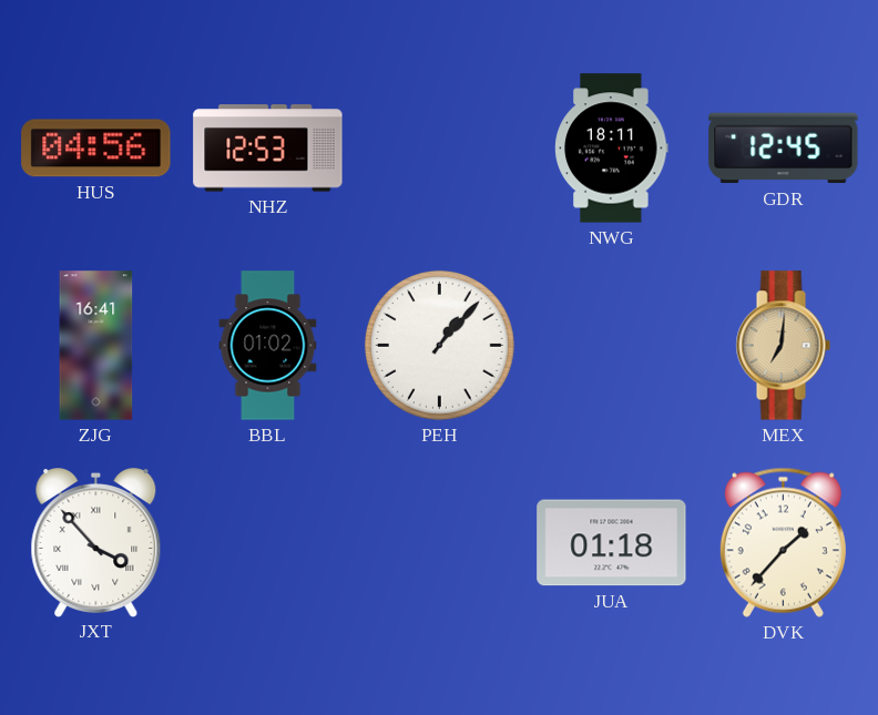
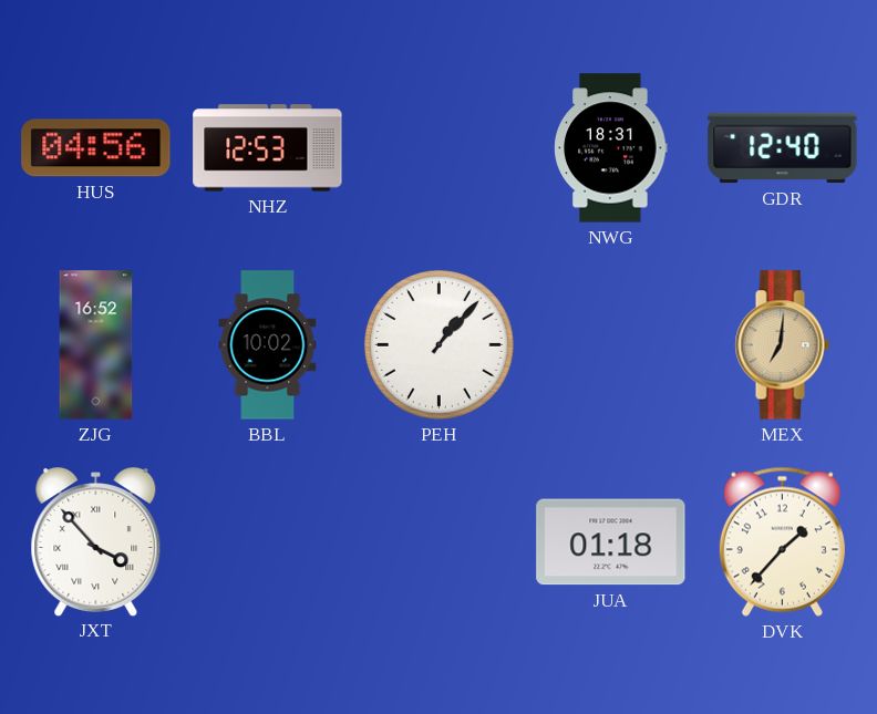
NWG: 18:11 -> 18:31 (611, 148)
GDR: 12:45 -> 12:40 (783, 148)
ZJG: 16:41 -> 16:52 (96, 345)
BBL: 01:02 -> 10:02 (268, 345)
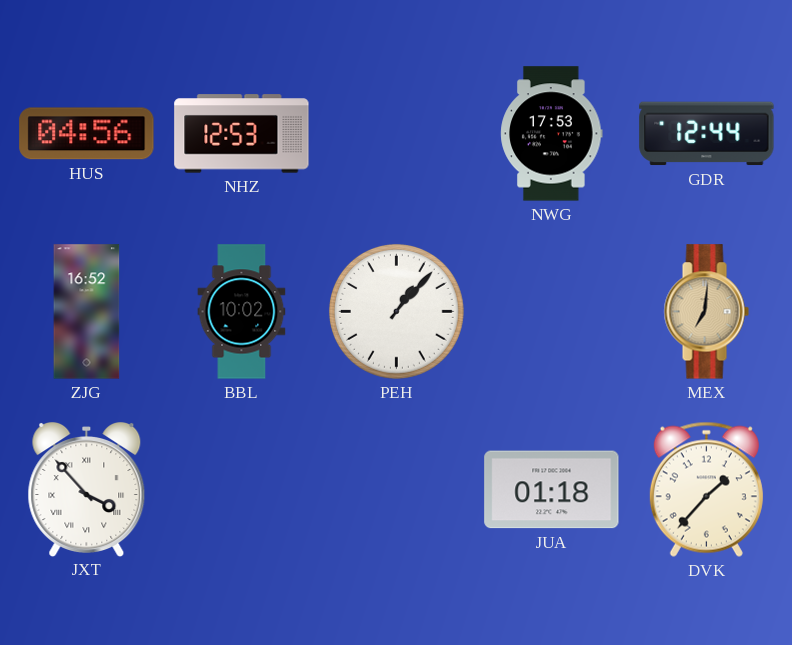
NWG: 18:31 -> 17:53 (552, 134)
GDR: 12:40 -> 12:44 (707, 134)
